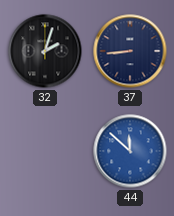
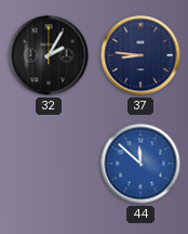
32: 2:03 -> 2:05 (49, 55)
37: 8:44 -> 8:46 (140, 55)
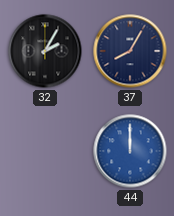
37: 8:46 -> 8:05 (130, 51)
44: 11:52 -> 12:00 (130, 151)
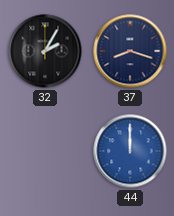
37: 8:05 -> 8:18 (130, 51)
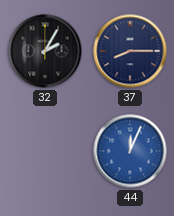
37: 8:18 -> 8:15 (130, 51)
44: 12:00 -> 12:04 (130, 151)
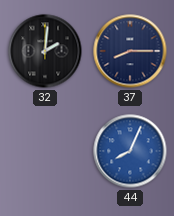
32: 2:05 -> 2:01 (45, 51)
44: 12:04 -> 8:04 (130, 151)
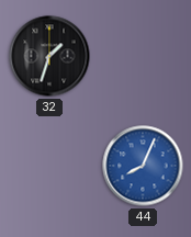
32: 2:01 -> 1:33 (49, 56)
37: 8:15 -> none (130, 51)
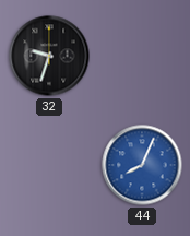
32: 1:33 -> 9:33 (49, 56)
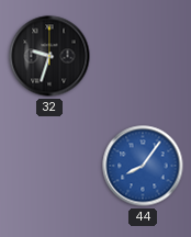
44: 8:04 -> 8:06 (143, 166)
